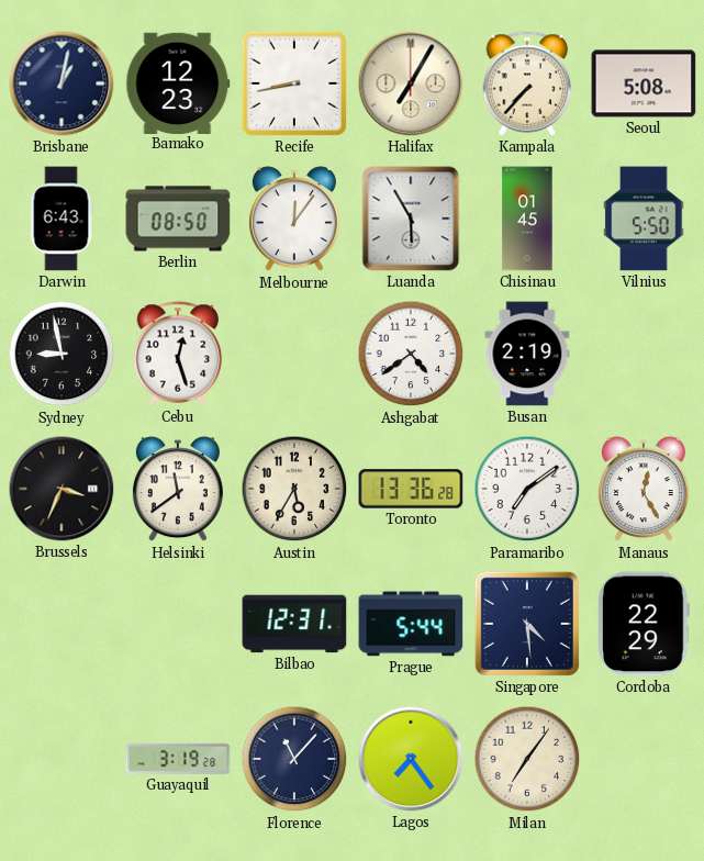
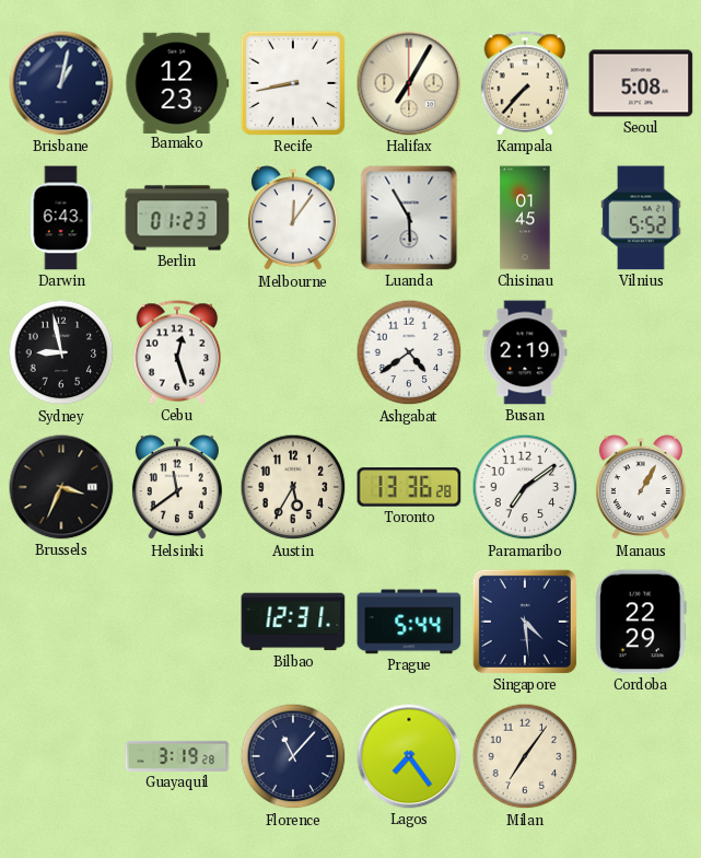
Berlin: 08:50 -> 01:23 (177, 218)
Vilnius: 5:50 -> 5:52 (641, 218)
Manaus: 12:25 -> 1:05 (641, 488)
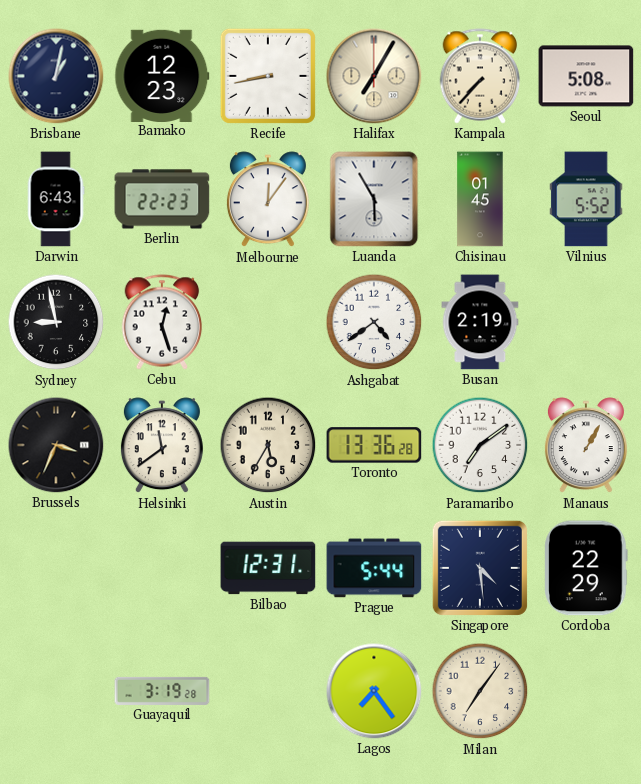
Berlin: 01:23 -> 22:23 (162, 199)
Florence: 11:07 -> none (293, 756)
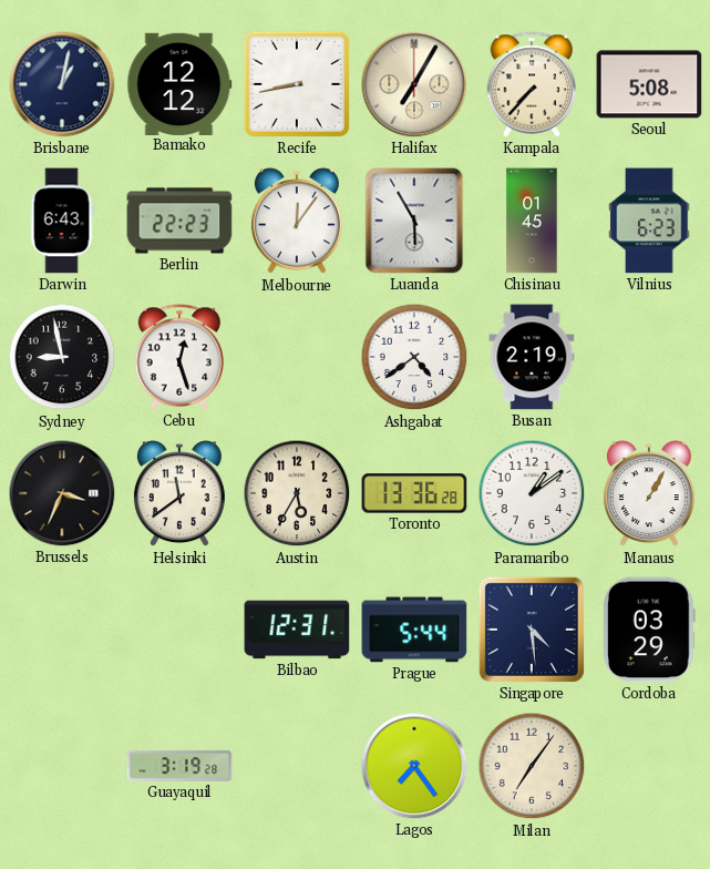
Bamako: 12:23 -> 12:12 (179, 83)
Vilnius: 5:52 -> 6:23 (649, 221)
Paramaribo: 7:09 -> 1:09 (532, 493)
Cordoba: 22:29 -> 03:29 (649, 630)
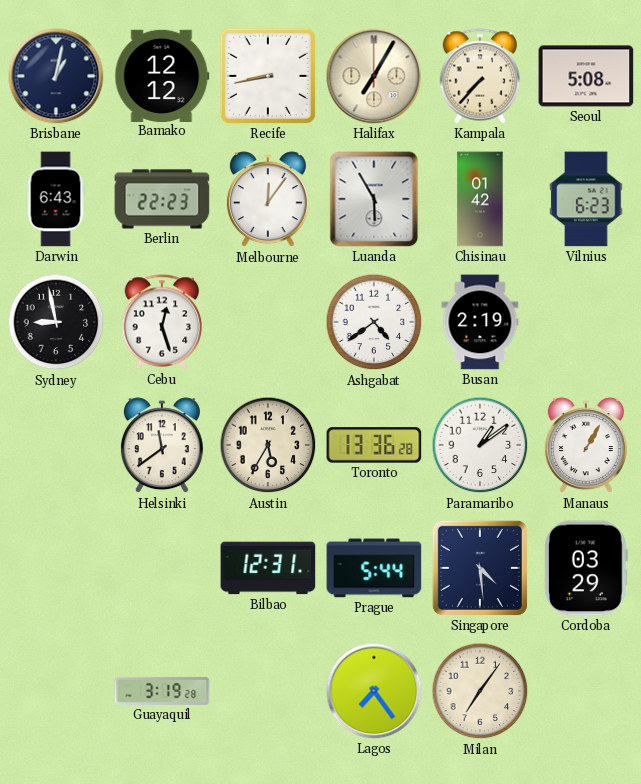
Chisinau: 01:45 -> 01:42 (480, 199)
Brussels: 3:34 -> none (62, 493)
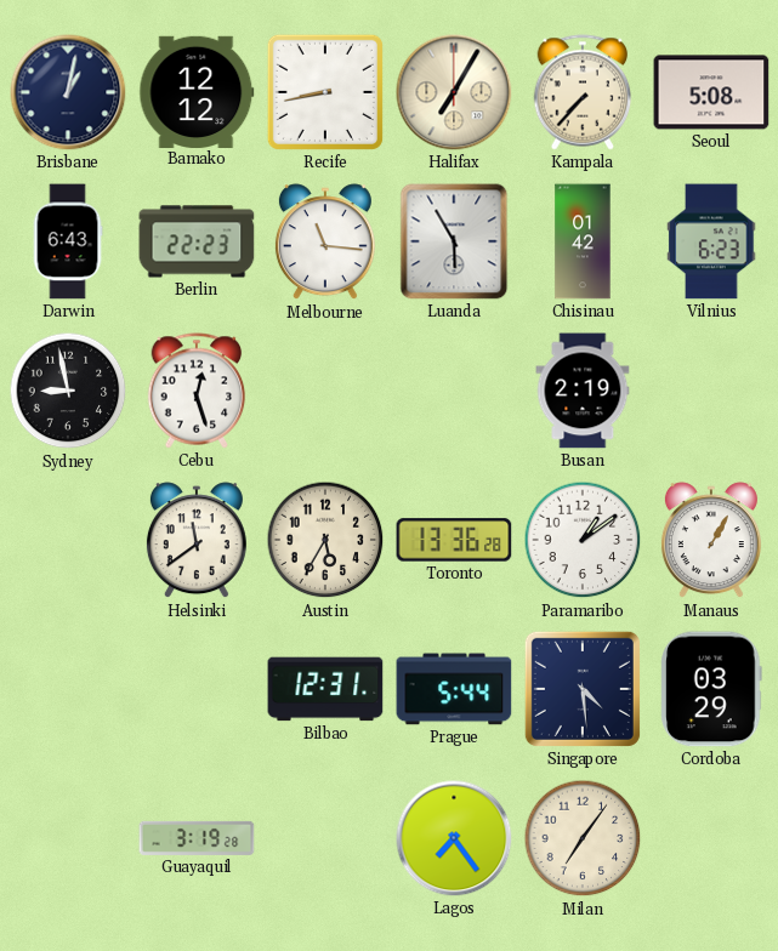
Melbourne: 12:06 -> 11:16 (325, 243)
Ashgabat: 4:39 -> none (374, 322)
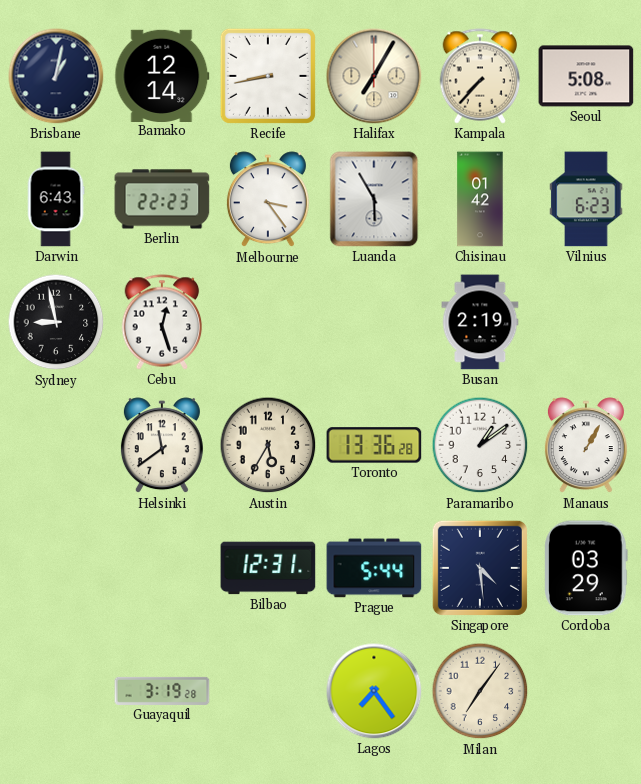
Bamako: 12:12 -> 12:14 (162, 75)
Melbourne: 11:16 -> 3:24 (268, 200)
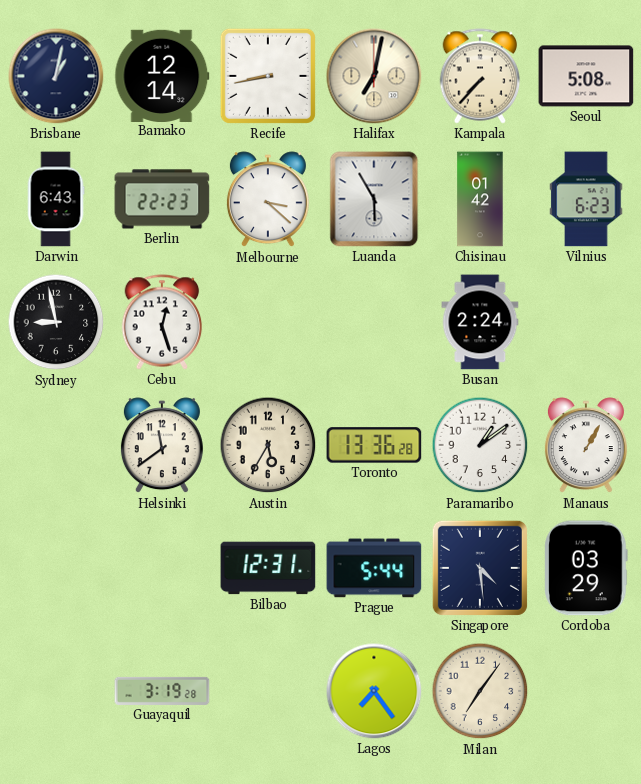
Halifax: 7:05 -> 7:02 (374, 76)
Melbourne: 3:24 -> 3:22 (268, 200)
Busan: 2:19 -> 2:24 (480, 322)
